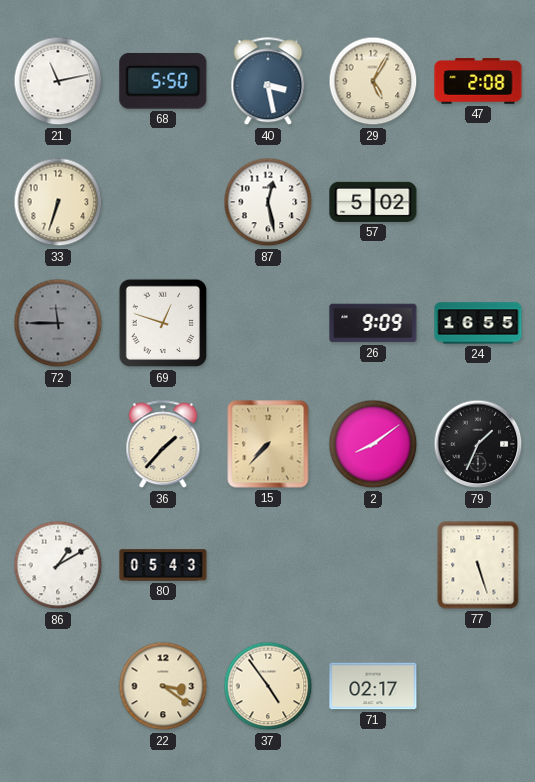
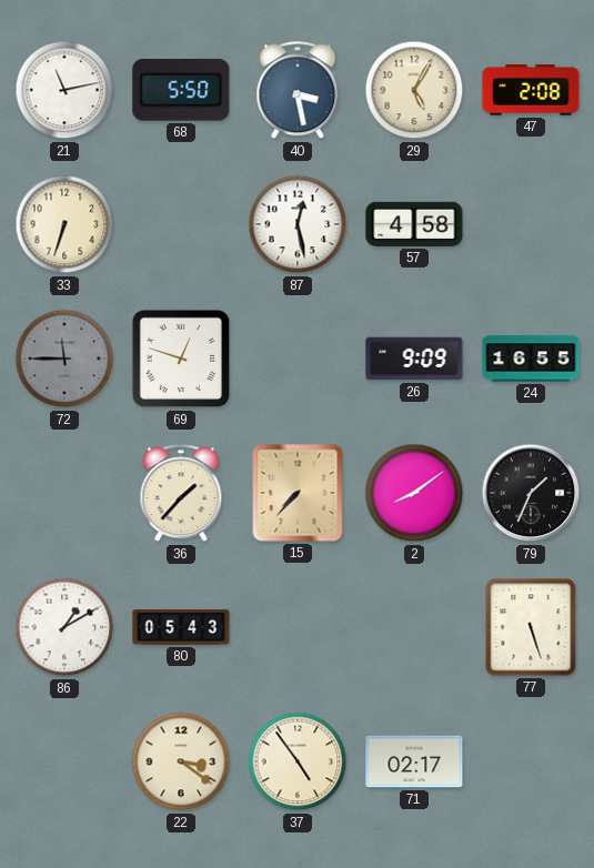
57: 5:02 -> 4:58 (414, 224)
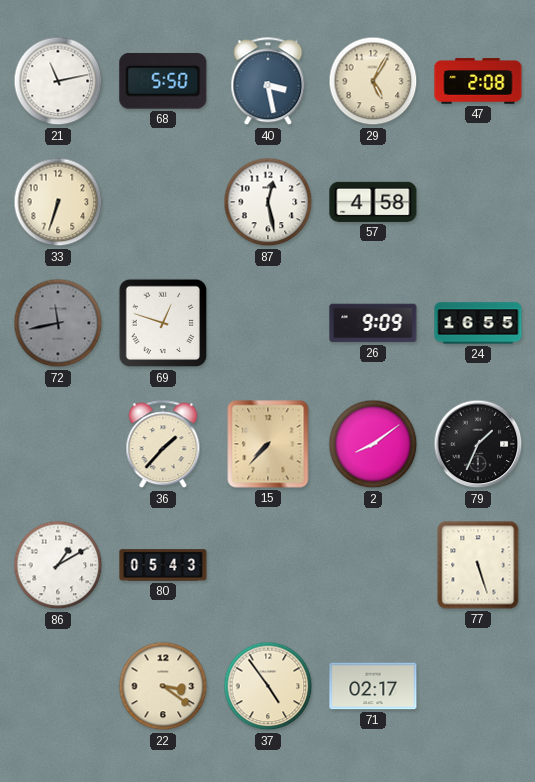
72: 11:45 -> 11:43 (58, 323)
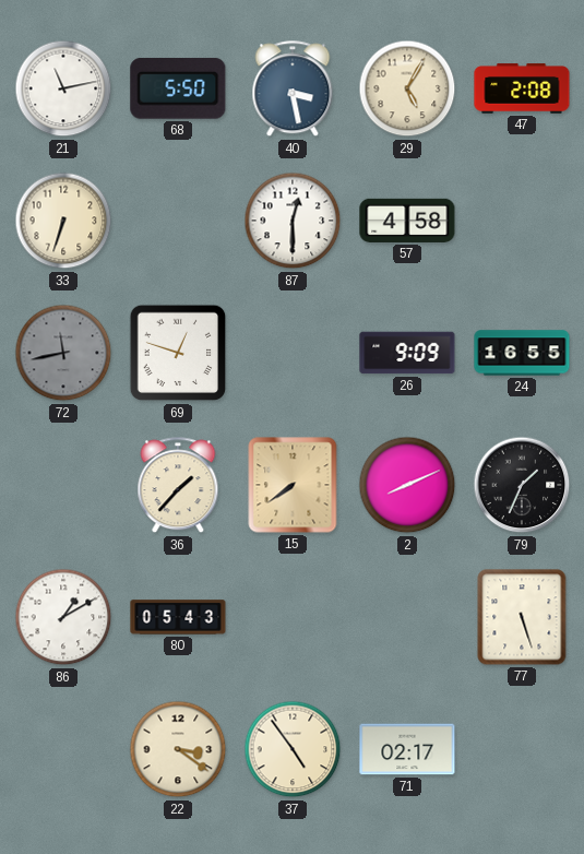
87: 12:28 -> 12:30 (293, 221)
15: 7:37 -> 7:39 (293, 485)
2: 8:09 -> 8:11 (407, 485)
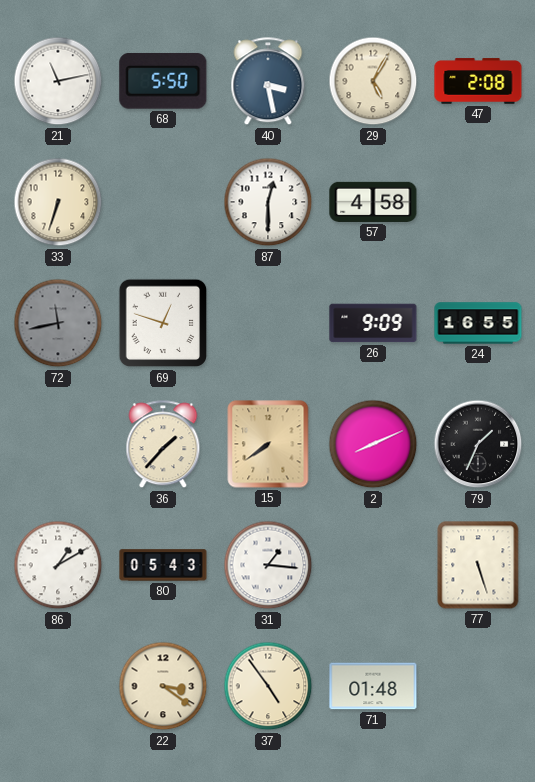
31: none -> 1:16 (268, 565)
71: 02:17 -> 01:48 (373, 686)
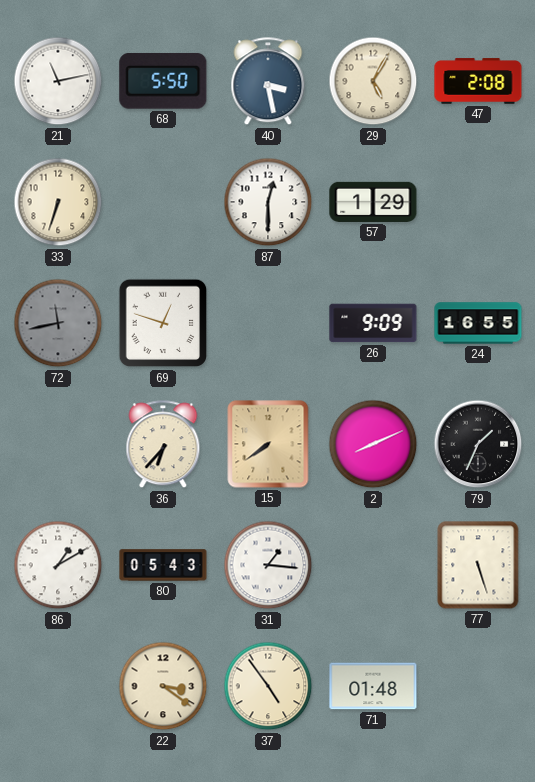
57: 4:58 -> 1:29 (373, 202)
36: 1:37 -> 6:37 (163, 445)
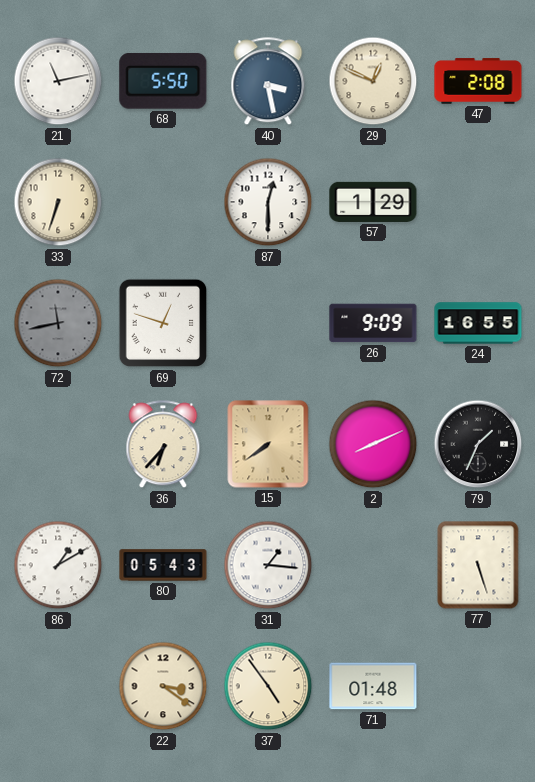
29: 5:05 -> 12:49 (373, 81)
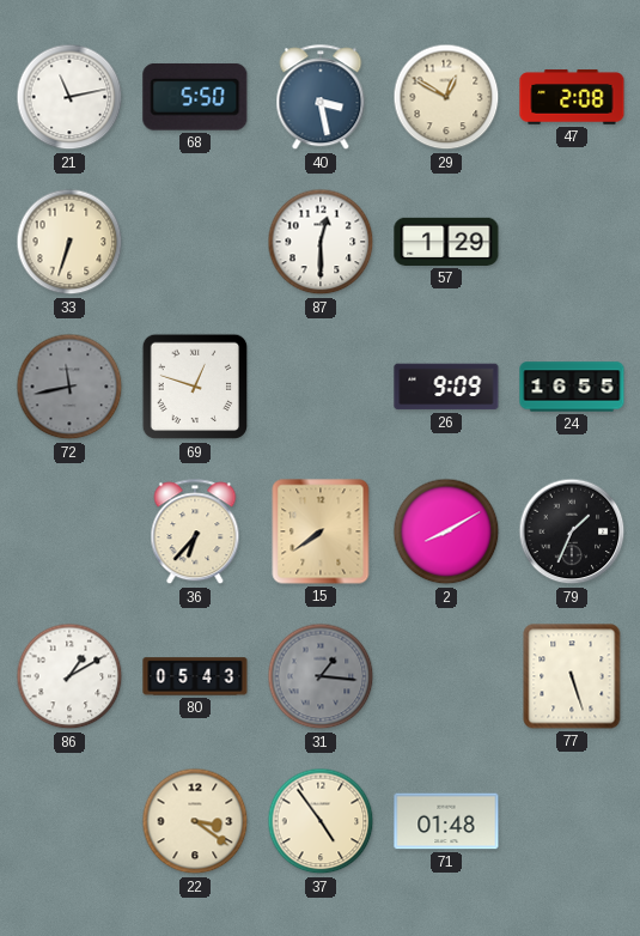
29: 12:49 -> 12:50 (446, 97)
2: 8:11 -> 8:10 (446, 531)
31 dial: white -> grey (321, 676)
